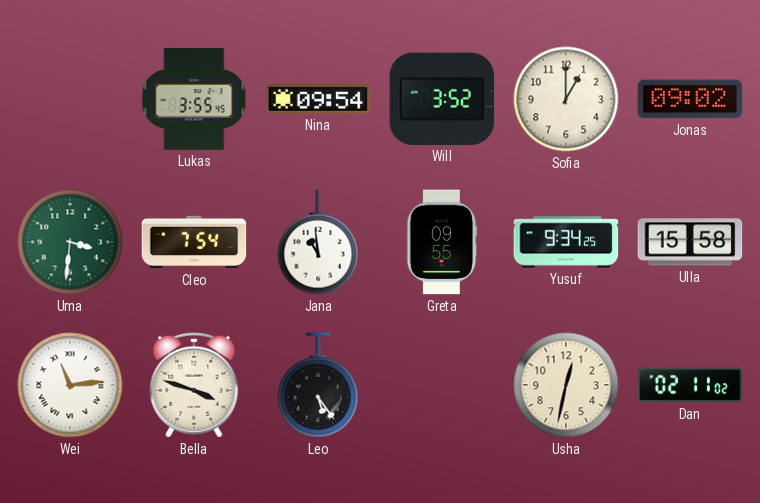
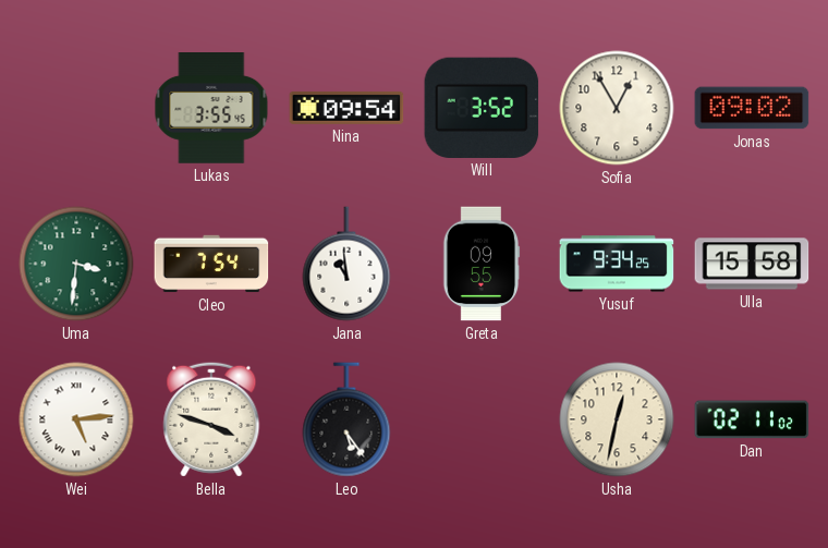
Sofia: 1:00 -> 12:55 (617, 108)
Wei: 11:14 -> 5:14 (76, 419)
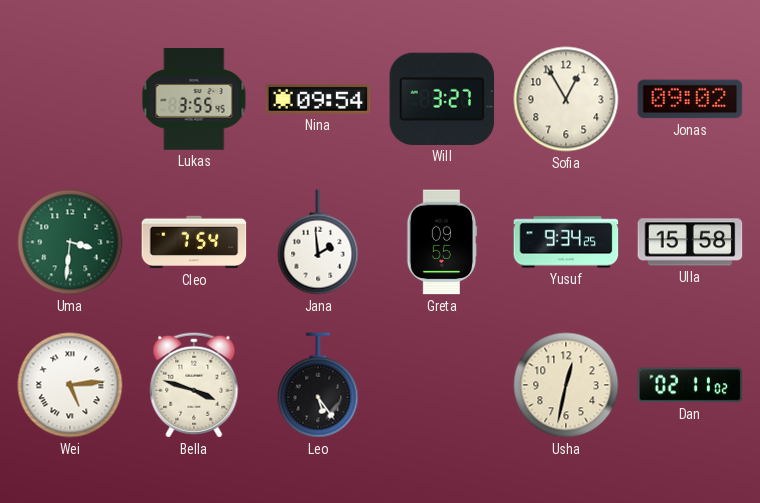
Will: 3:52 -> 3:27 (442, 99)
Jana: 10:59 -> 1:59 (318, 242)
